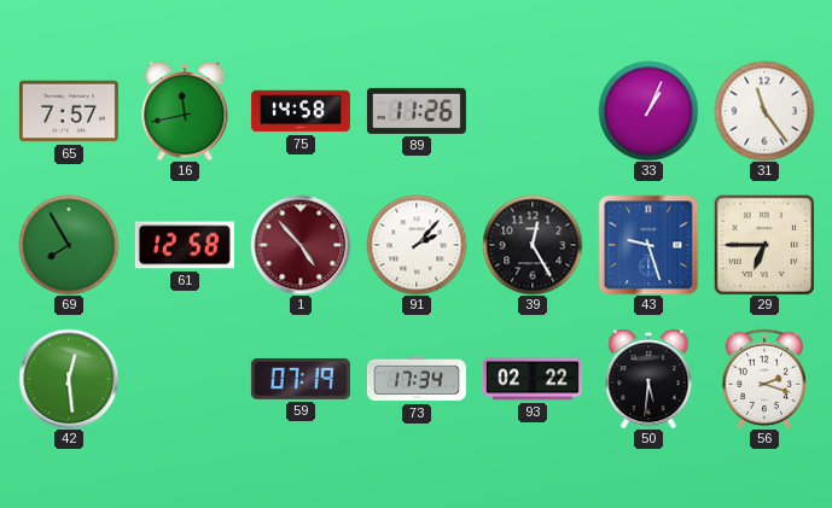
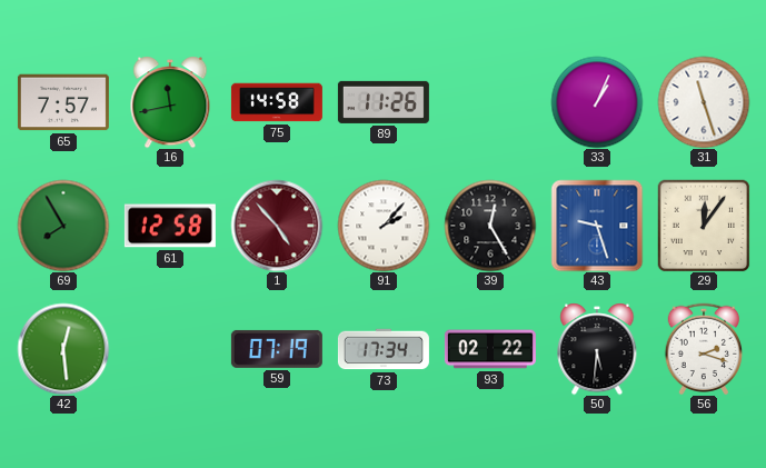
31: 11:24 -> 11:27 (704, 102)
29: 6:45 -> 12:06 (704, 226)
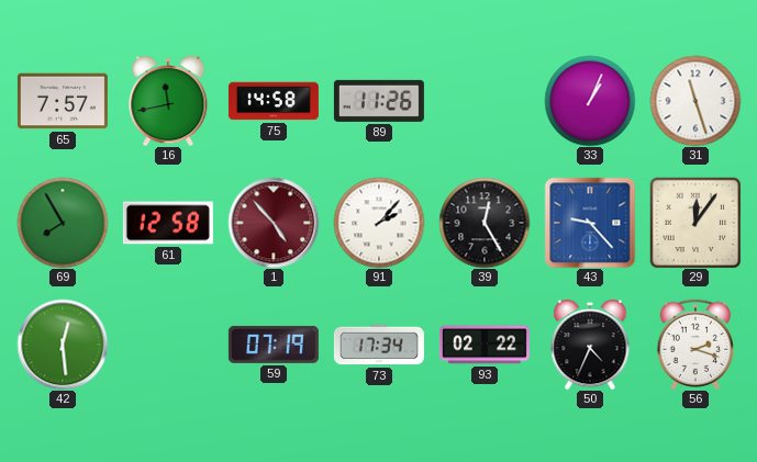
43: 9:27 -> 9:23 (590, 223)
50: 5:31 -> 4:34 (590, 345)
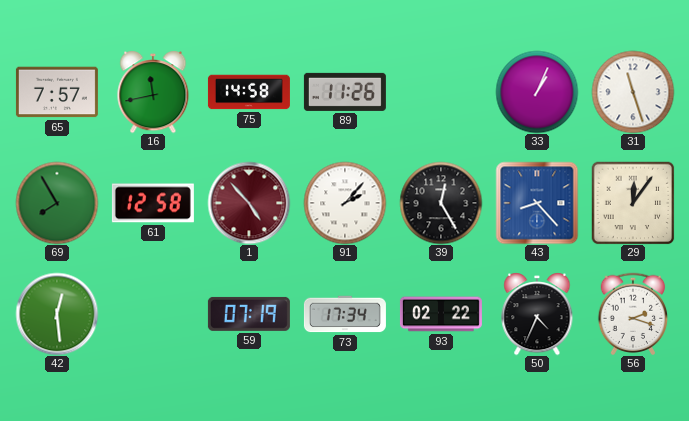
43: 9:23 -> 8:23 (537, 203)
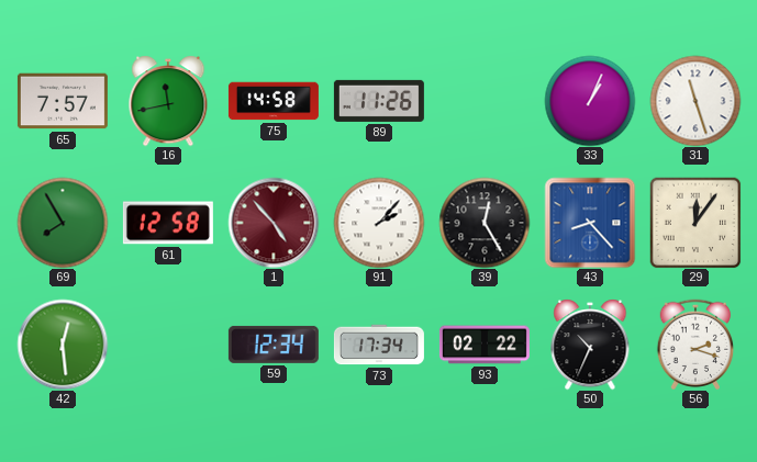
59: 07:19 -> 12:34 (274, 345)
50: 4:34 -> 10:34 (590, 345)
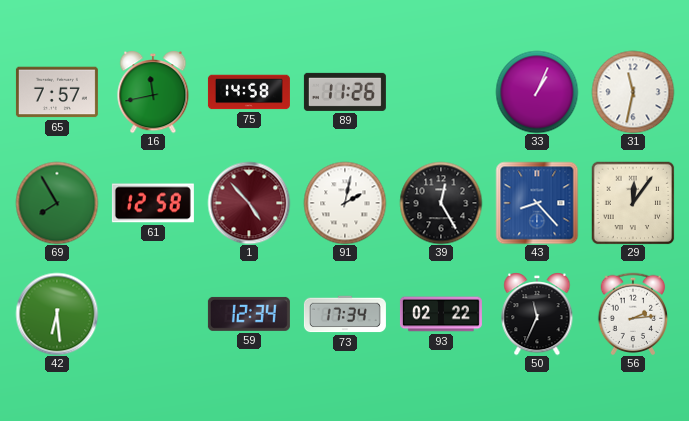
31: 11:27 -> 11:32 (633, 92)
91: 2:07 -> 2:02 (345, 203)
42: 12:29 -> 6:29 (57, 314)
50: 10:34 -> 11:34 (537, 314)
56: 2:18 -> 2:14 (633, 314)
